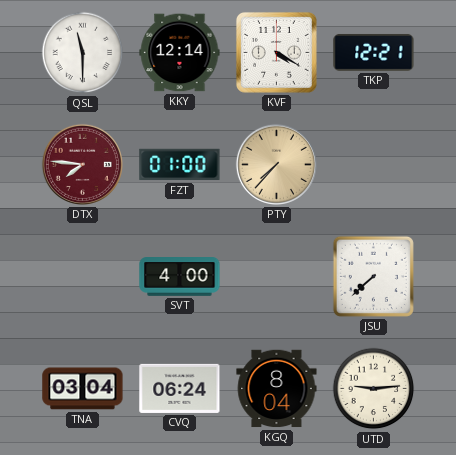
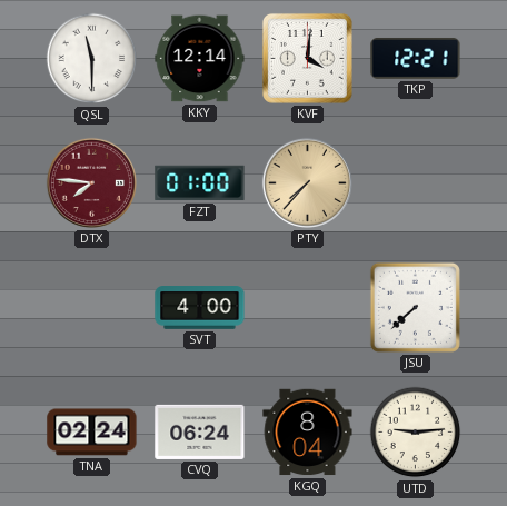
KVF: 4:20 -> 4:01 (307, 58)
TNA: 03:04 -> 02:24 (92, 433)
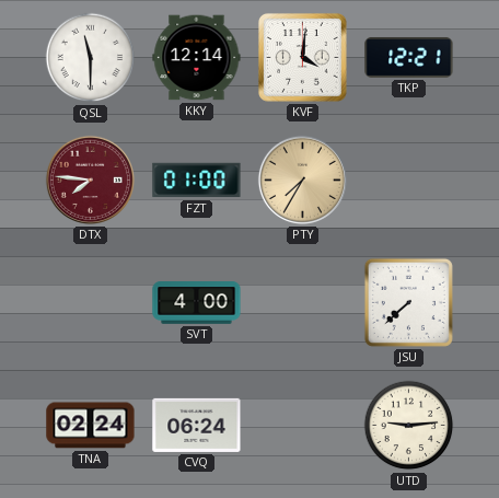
PTY: 7:37 -> 7:35 (302, 179)
KGQ: 8:04 -> none (308, 433)
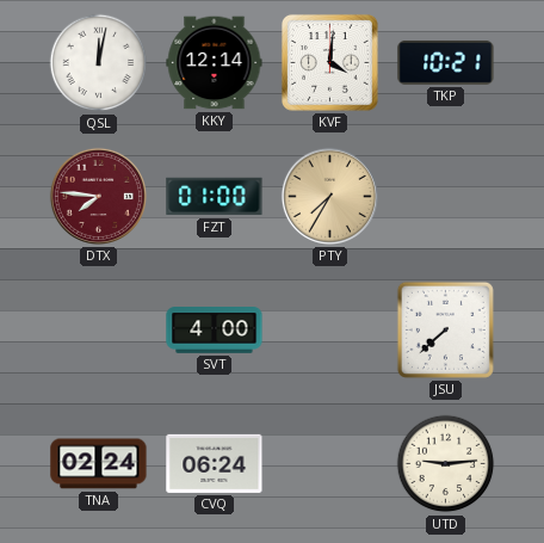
QSL: 11:30 -> 12:02 (99, 63)
TKP: 12:21 -> 10:21 (446, 62)
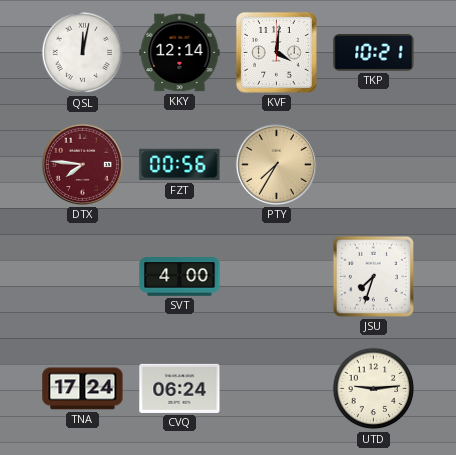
FZT: 01:00 -> 00:56 (180, 165)
JSU: 7:38 -> 7:33 (373, 276)
TNA: 02:24 -> 17:24 (83, 389)
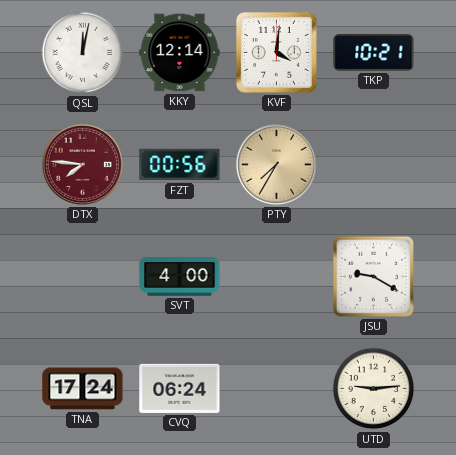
JSU: 7:33 -> 9:20 (373, 276)
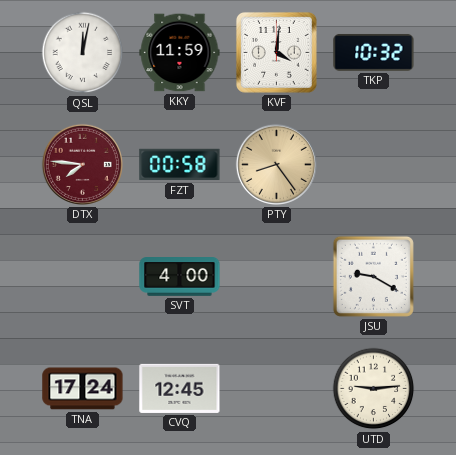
KKY: 12:14 -> 11:59 (180, 53)
TKP: 10:21 -> 10:32 (374, 52)
FZT: 00:56 -> 00:58 (180, 165)
PTY: 7:35 -> 8:24 (276, 164)
CVQ: 06:24 -> 12:45 (180, 388)
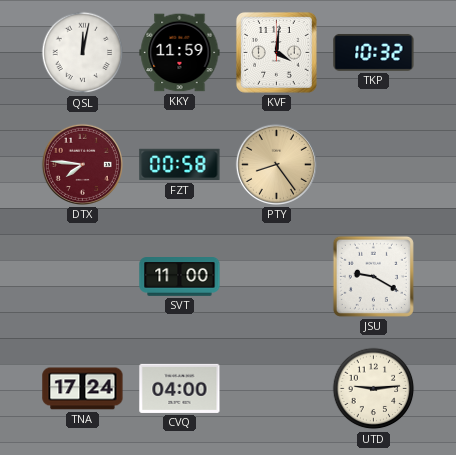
SVT: 4:00 -> 11:00 (180, 277)
CVQ: 12:45 -> 04:00 (180, 388)
